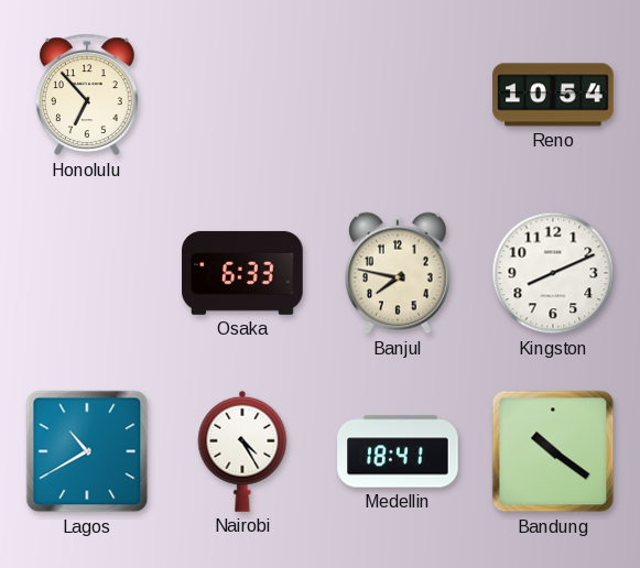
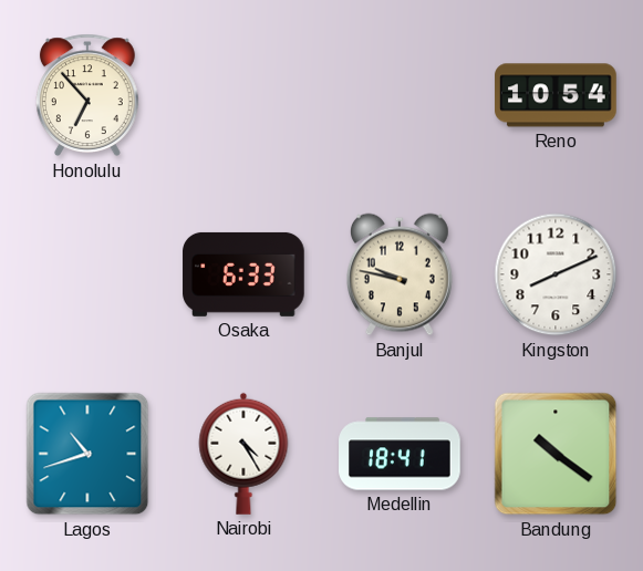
Banjul: 7:47 -> 9:47 (400, 274)
Lagos: 10:40 -> 10:42 (87, 454)
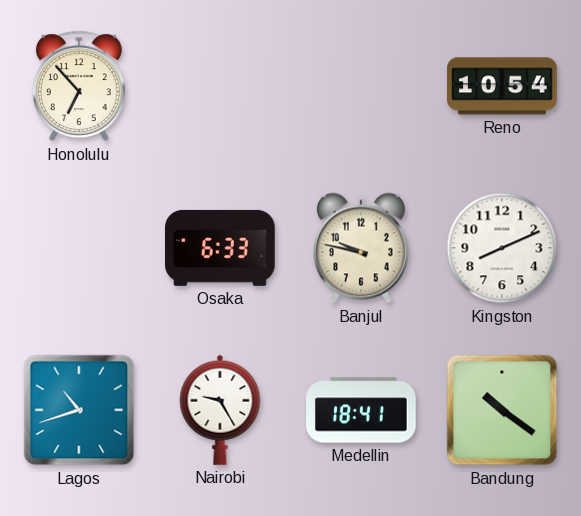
Nairobi: 4:25 -> 9:25 (220, 410)
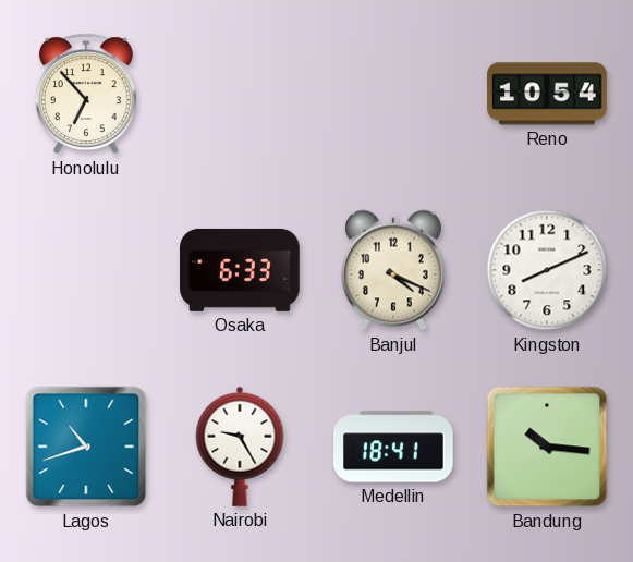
Banjul: 9:47 -> 4:19 (393, 270)
Bandung: 10:21 -> 10:16 (547, 447)
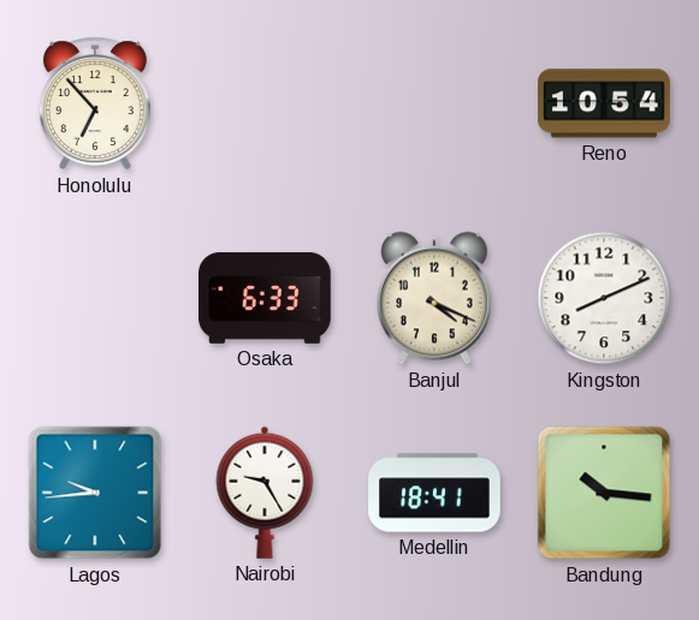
Lagos: 10:42 -> 9:44 (95, 493)
